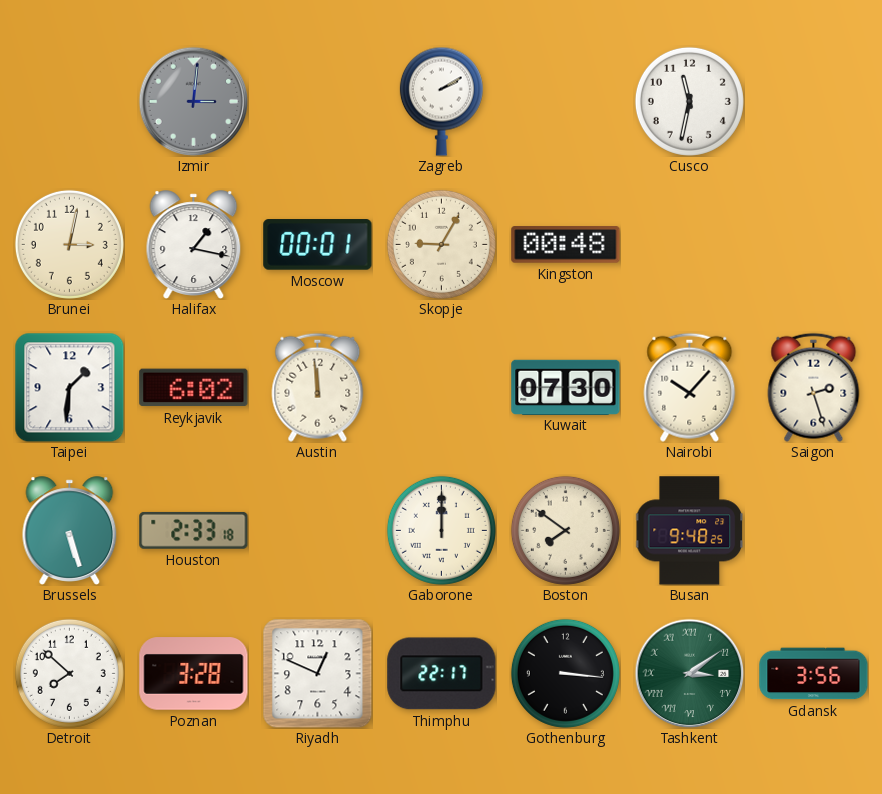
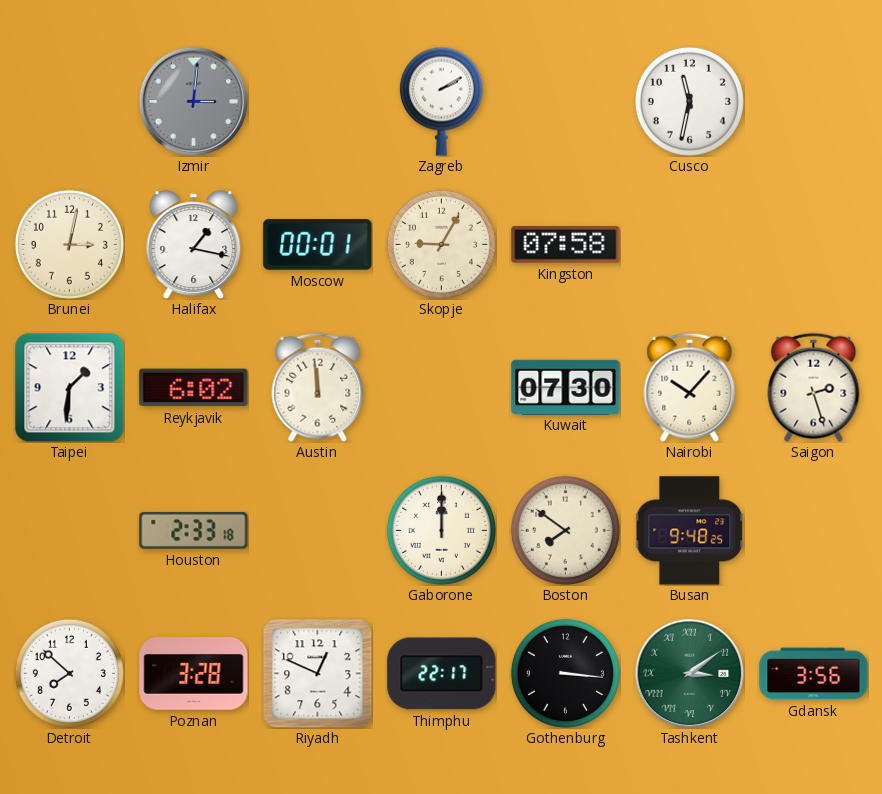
Kingston: 00:48 -> 07:58 (566, 245)
Brussels: 5:27 -> none (70, 531)
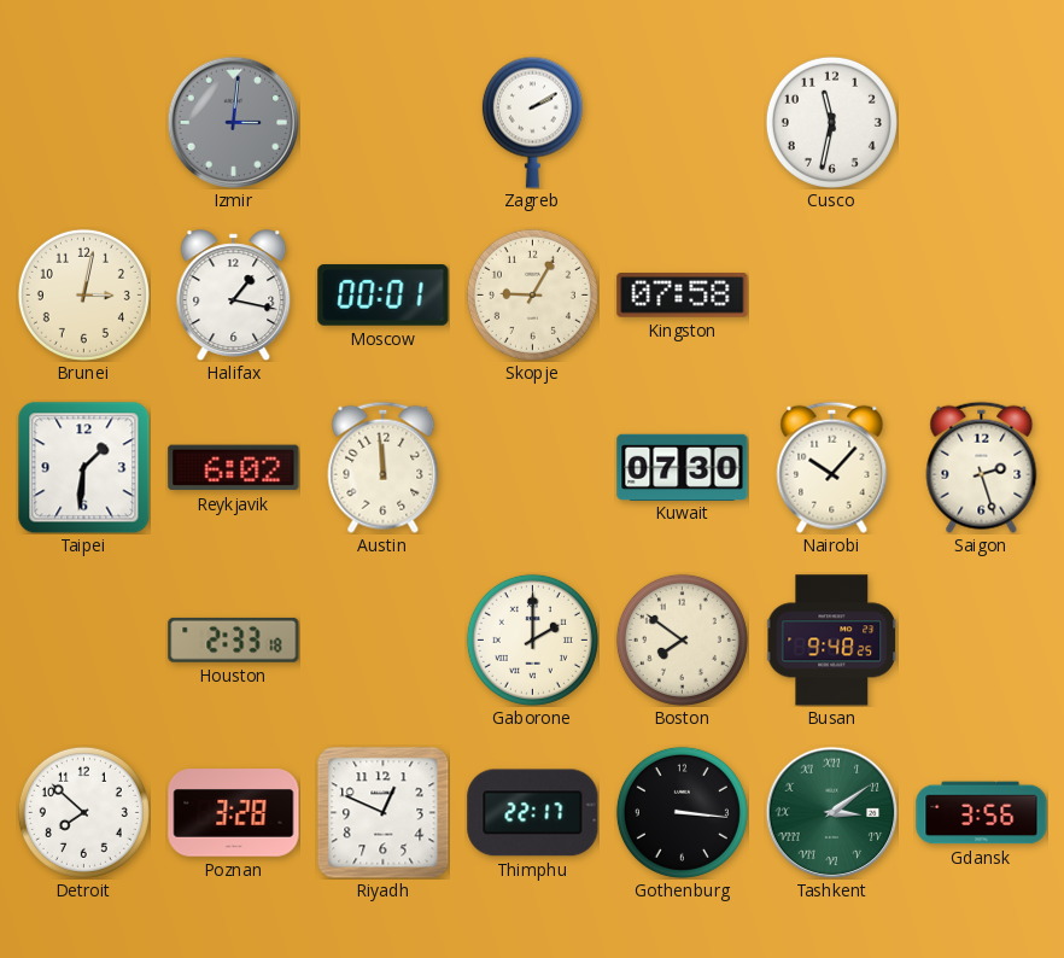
Gaborone: 12:00 -> 2:00 (532, 639)
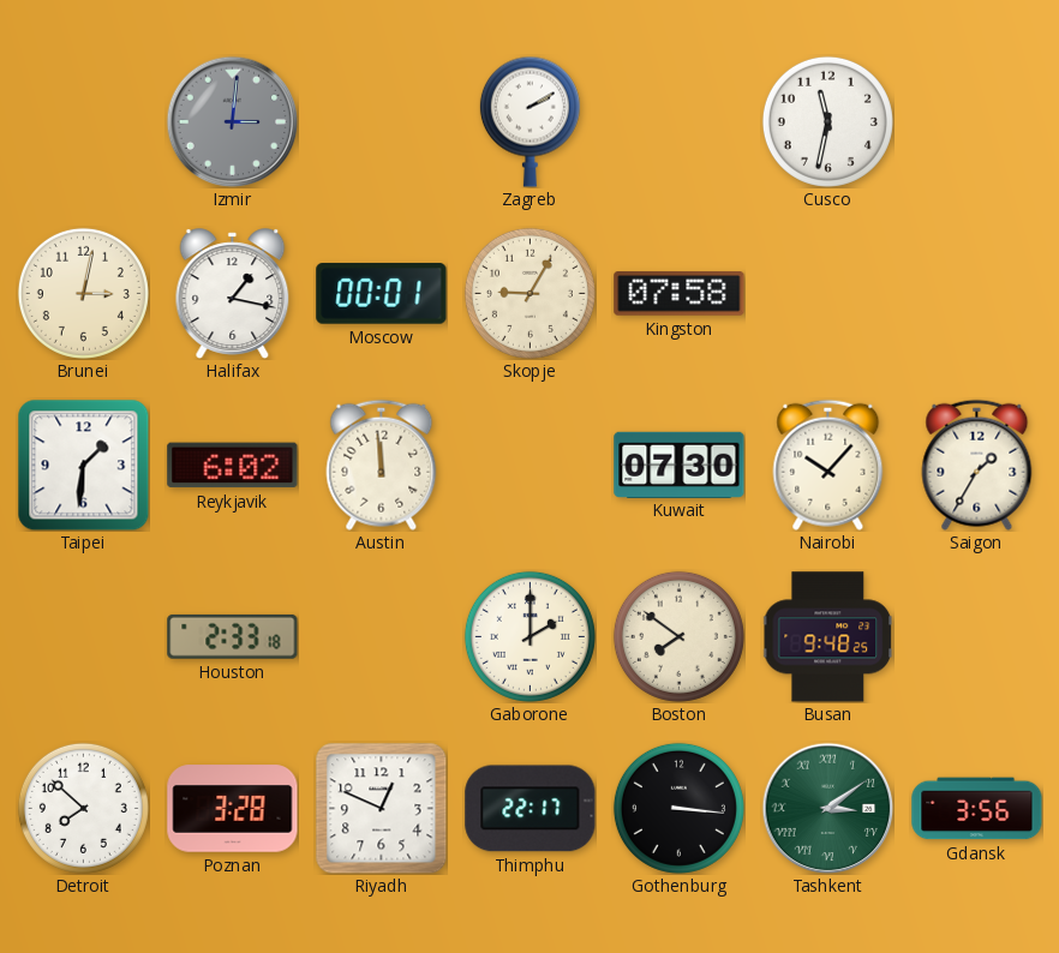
Saigon: 2:27 -> 1:35 (977, 464)
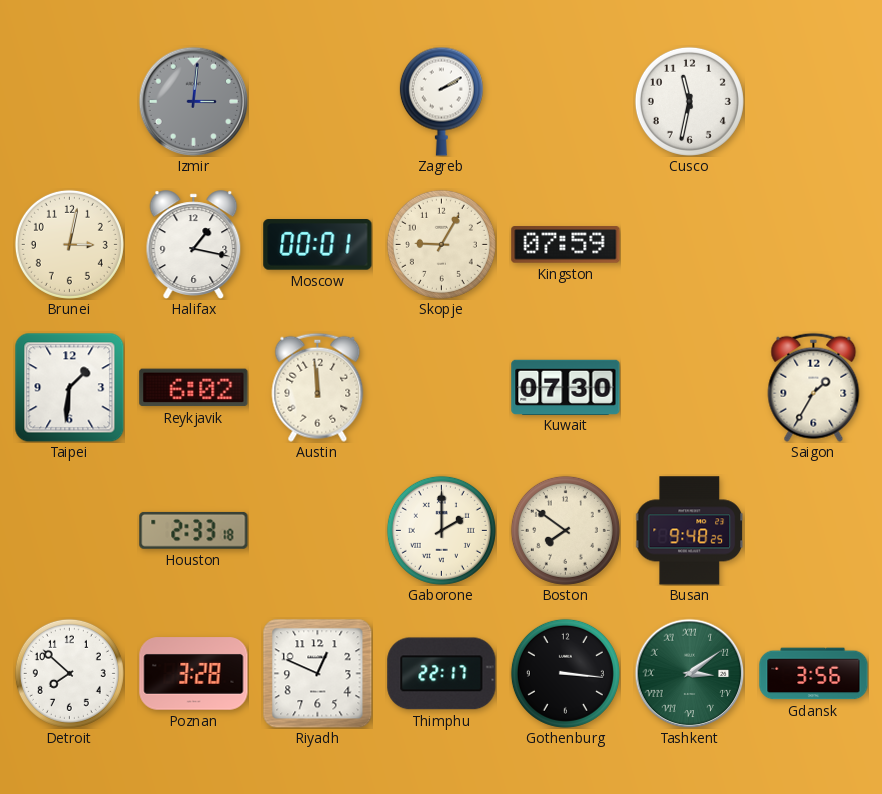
Kingston: 07:58 -> 07:59 (566, 245)
Nairobi: 10:07 -> none (828, 464)
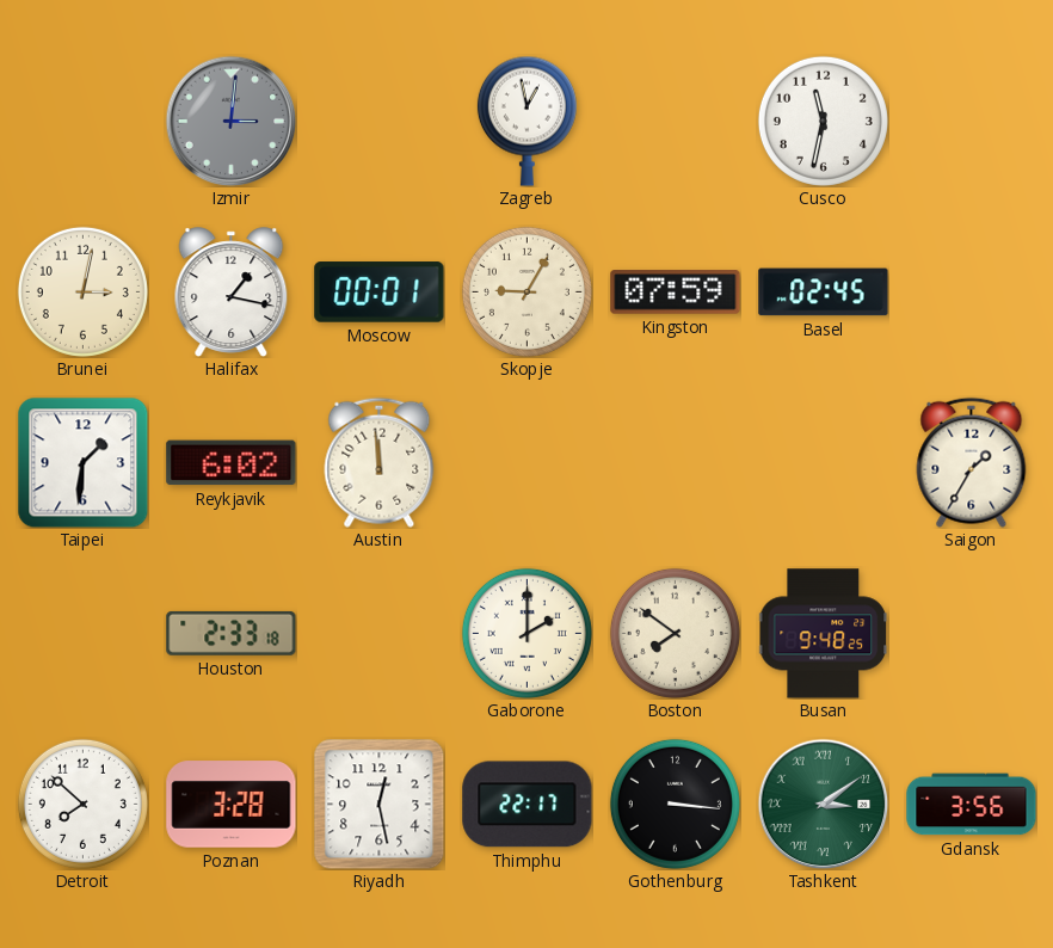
Zagreb: 2:10 -> 12:58 (526, 121)
Basel: none -> 02:45 (824, 293)
Kuwait: 07:30 -> none (566, 387)
Riyadh: 12:49 -> 12:28 (378, 804)
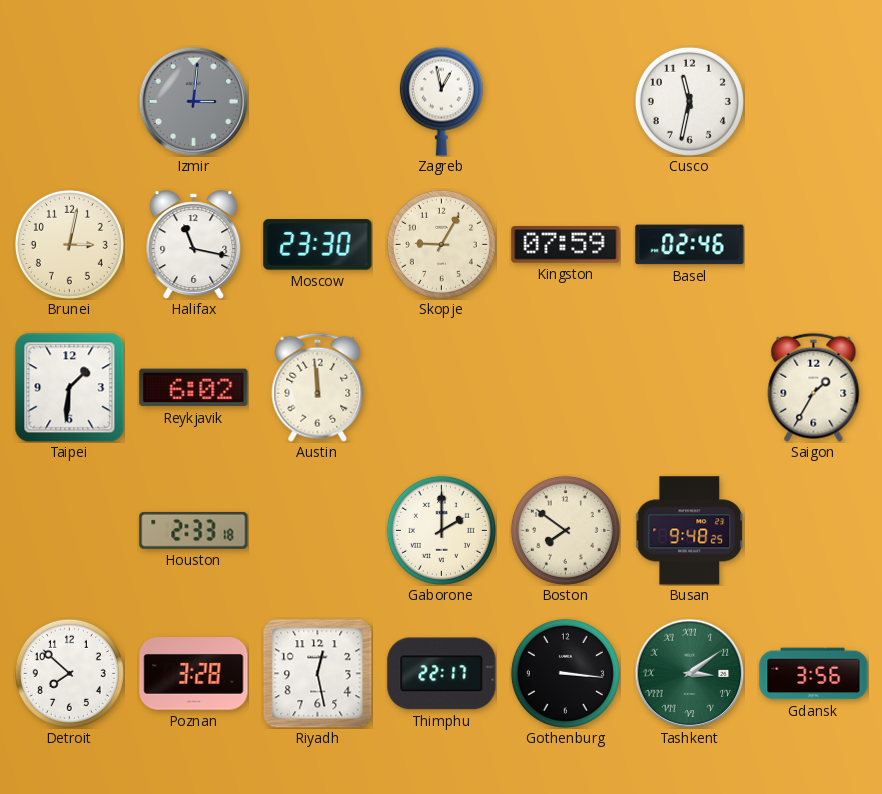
Halifax: 1:17 -> 11:17 (194, 245)
Moscow: 00:01 -> 23:30 (318, 245)
Basel: 02:45 -> 02:46 (690, 245)
